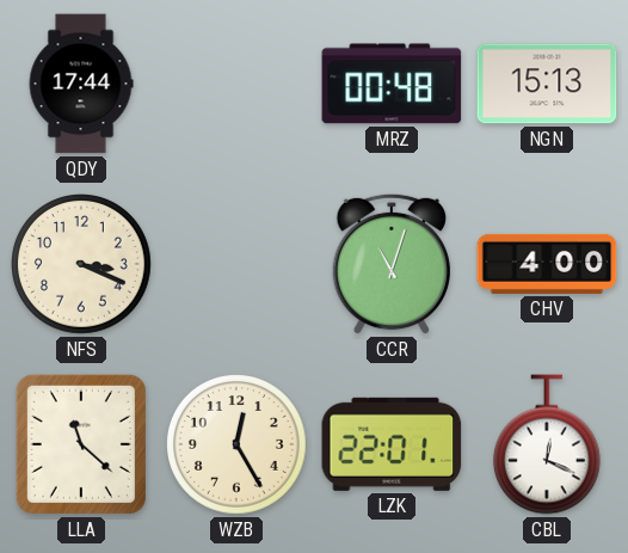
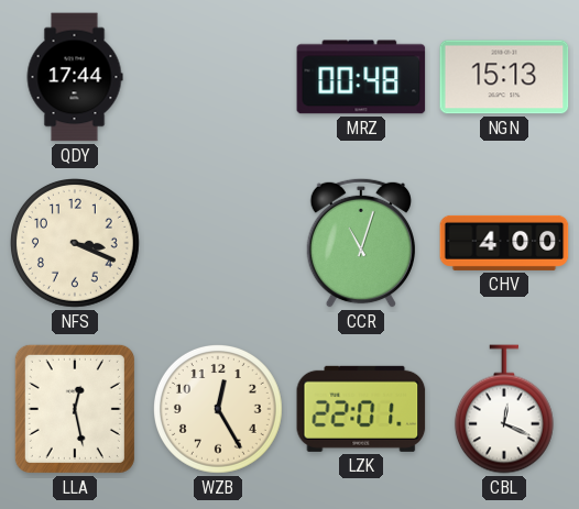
LLA: 11:22 -> 12:28 (75, 409)
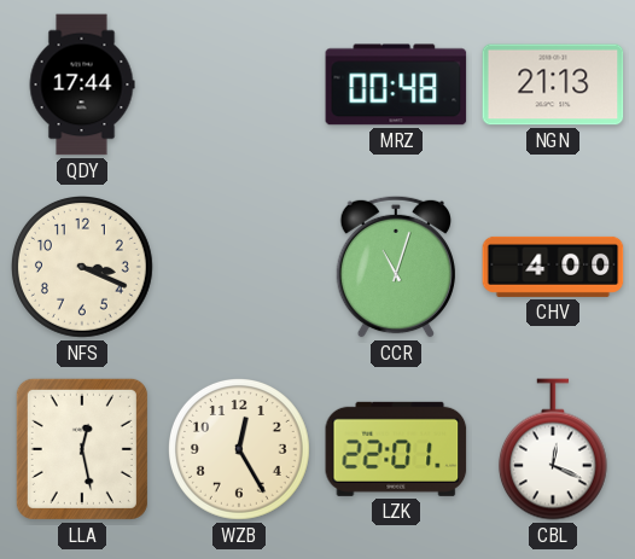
NGN: 15:13 -> 21:13 (553, 85)
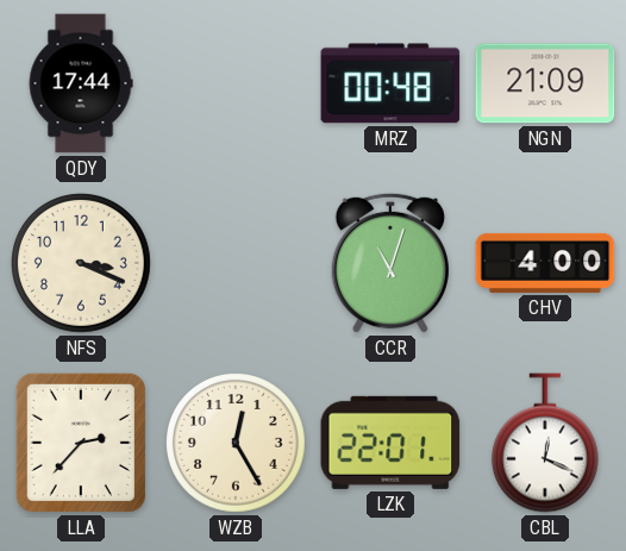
NGN: 21:13 -> 21:09 (545, 83)
LLA: 12:28 -> 2:37 (81, 443)
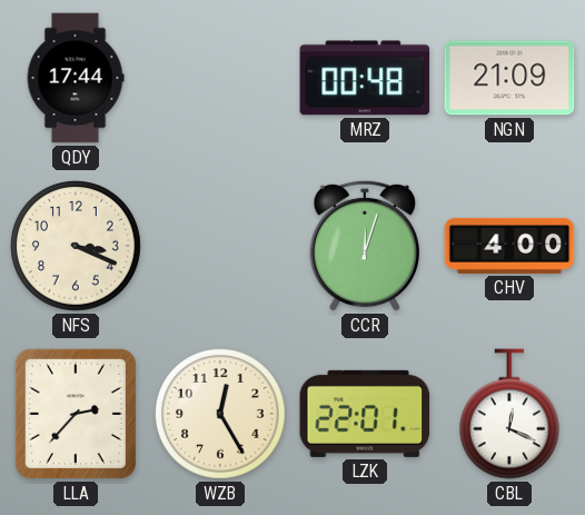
CCR: 11:03 -> 12:03 (364, 246)
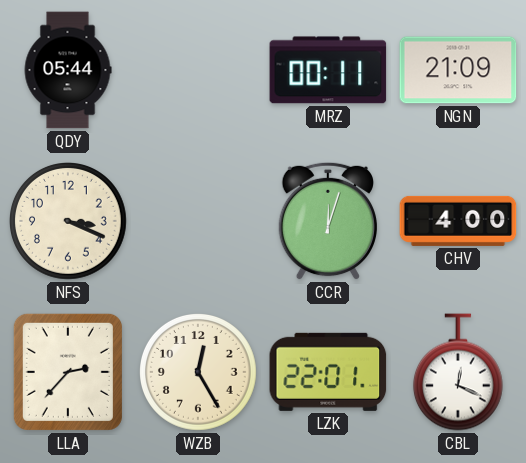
QDY: 17:44 -> 05:44 (68, 70)
MRZ: 00:48 -> 00:11 (328, 70)
